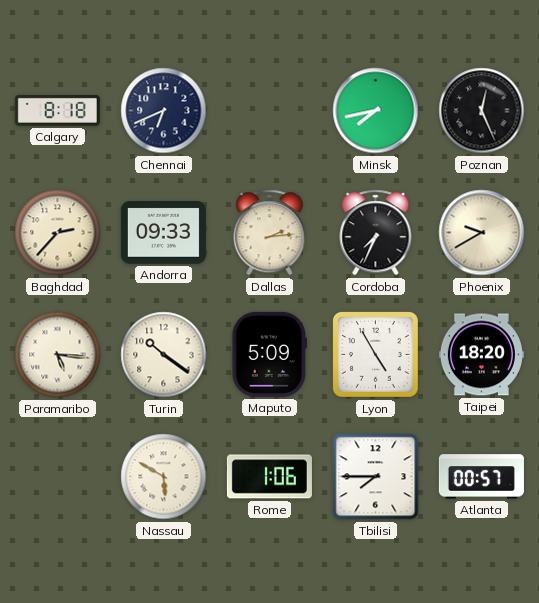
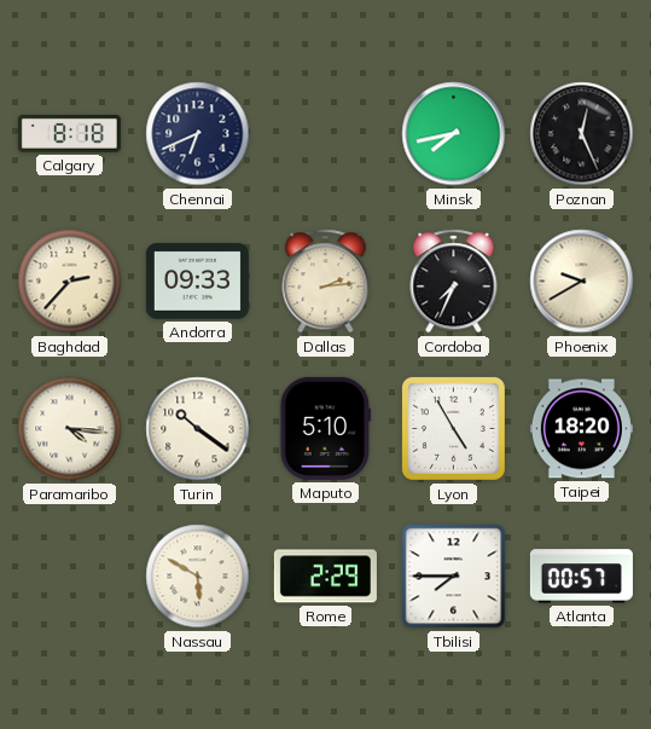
Paramaribo: 5:16 -> 4:16 (70, 429)
Maputo: 5:09 -> 5:10 (325, 428)
Rome: 1:06 -> 2:29 (325, 577)
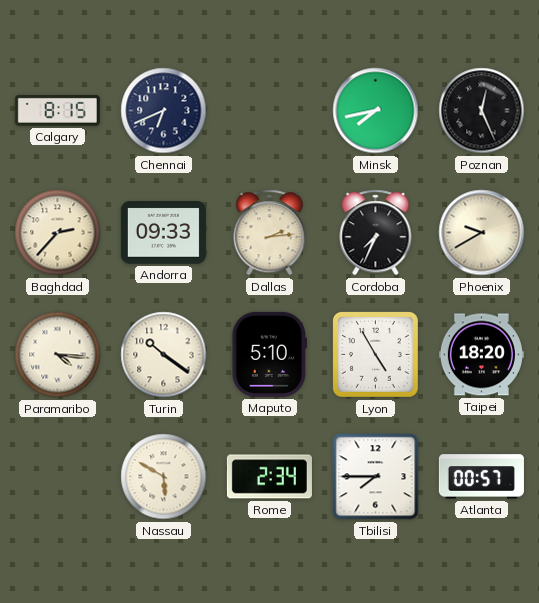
Calgary: 8:18 -> 8:15 (57, 110)
Rome: 2:29 -> 2:34 (269, 477)
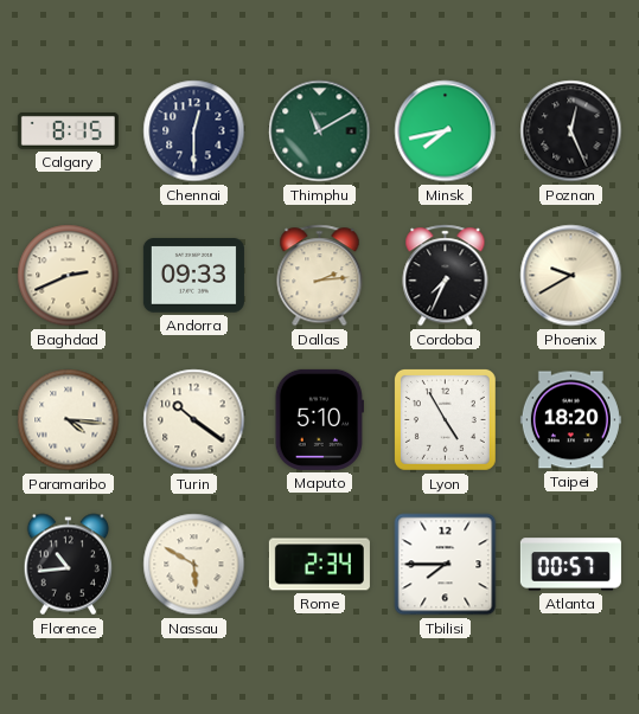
Chennai: 6:41 -> 12:30 (194, 131)
Thimphu: none -> 11:10 (320, 131)
Baghdad: 2:37 -> 2:41 (69, 276)
Florence: none -> 10:44 (69, 565)
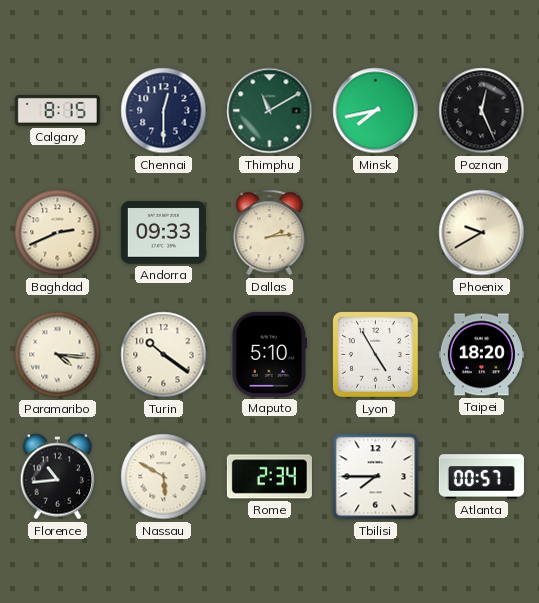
Cordoba: 7:34 -> none (446, 276)
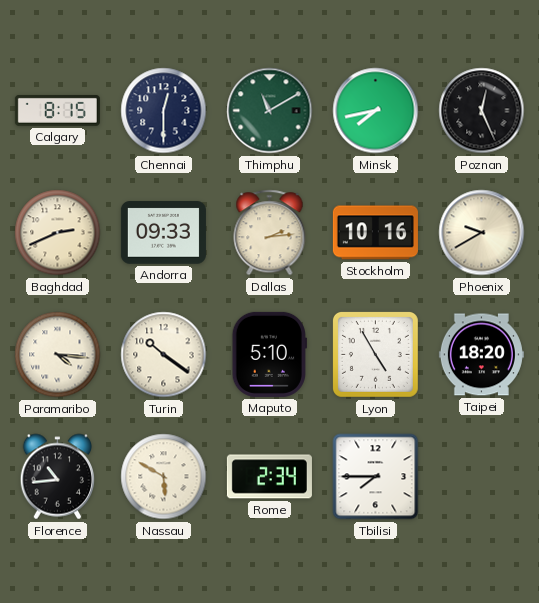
Stockholm: none -> 10:16 (375, 233)
Atlanta: 00:57 -> none (481, 477)
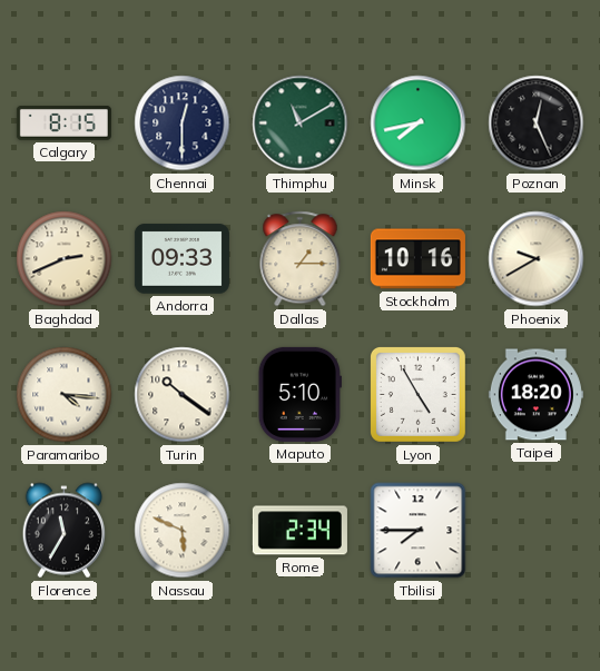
Dallas: 2:14 -> 1:15 (301, 259)
Florence: 10:44 -> 11:35 (65, 531)
Nassau: 5:50 -> 5:49 (183, 531)
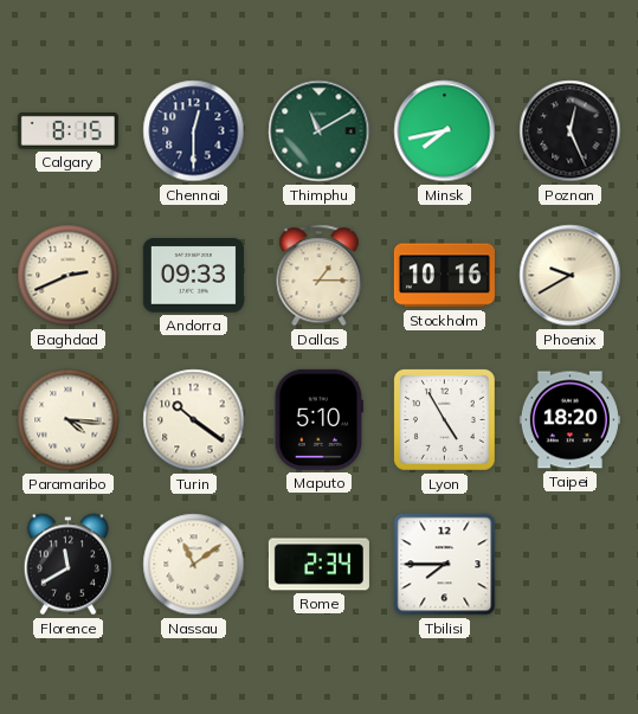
Florence: 11:35 -> 11:40 (69, 565)
Nassau: 5:49 -> 11:09 (194, 565)
